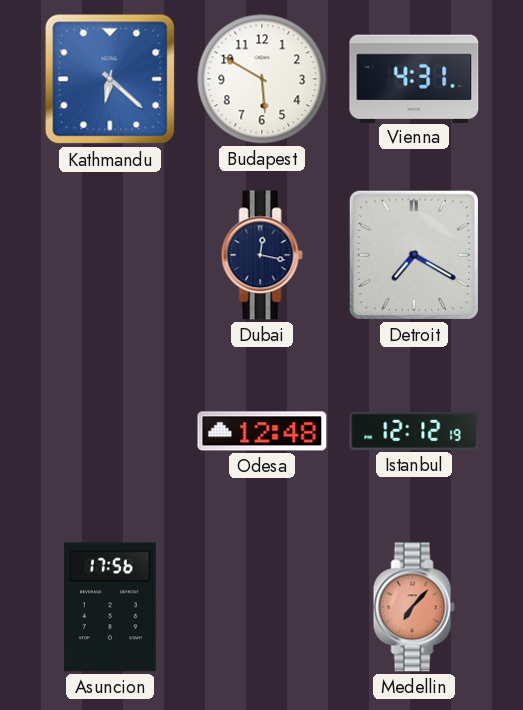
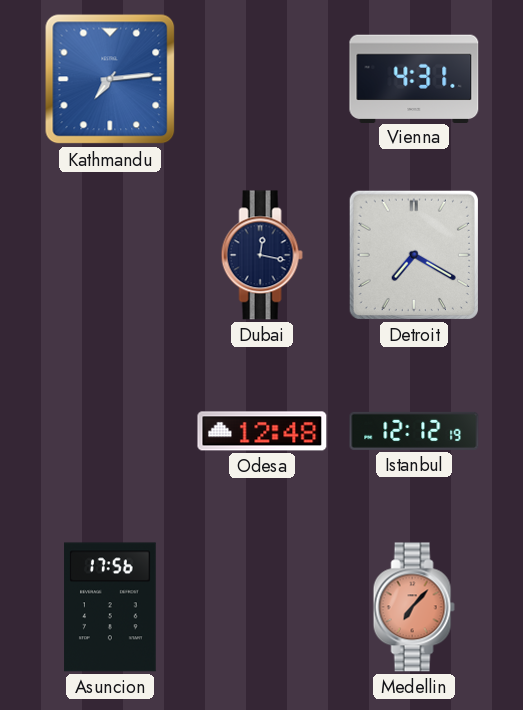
Kathmandu: 6:22 -> 7:14 (110, 79)
Budapest: 5:50 -> none (262, 79)
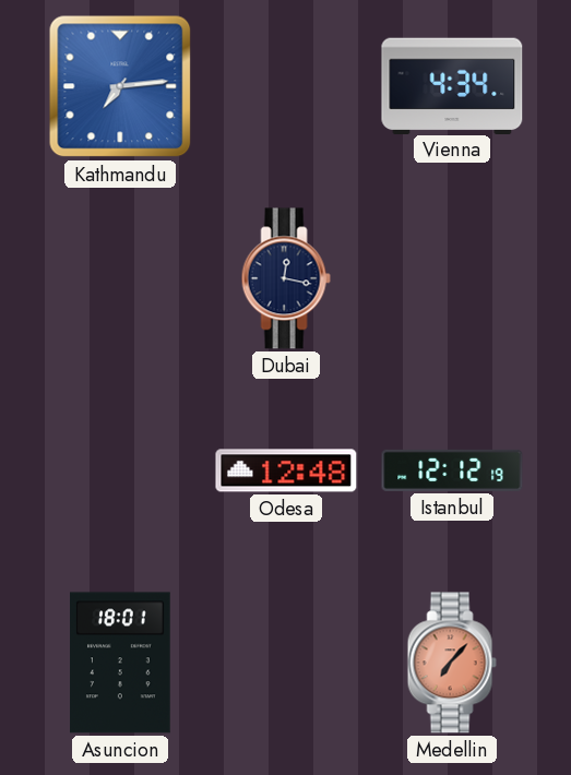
Vienna: 4:31 -> 4:34 (452, 85)
Detroit: 7:20 -> none (414, 255)
Asuncion: 17:56 -> 18:01 (120, 663)
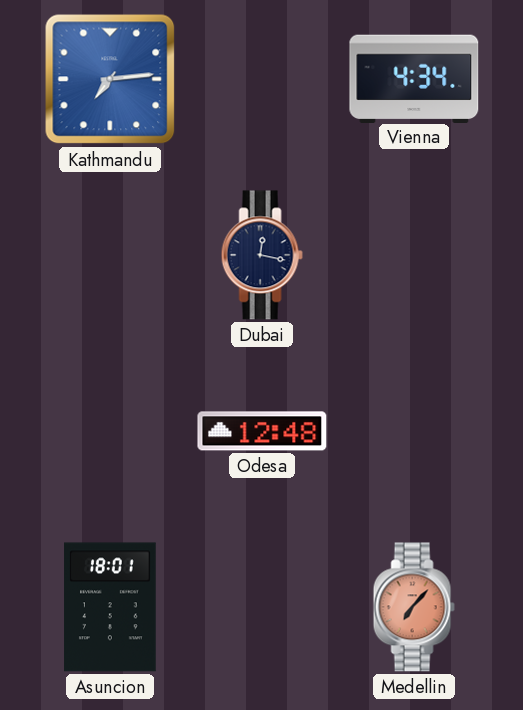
Istanbul: 12:12 -> none (452, 470)
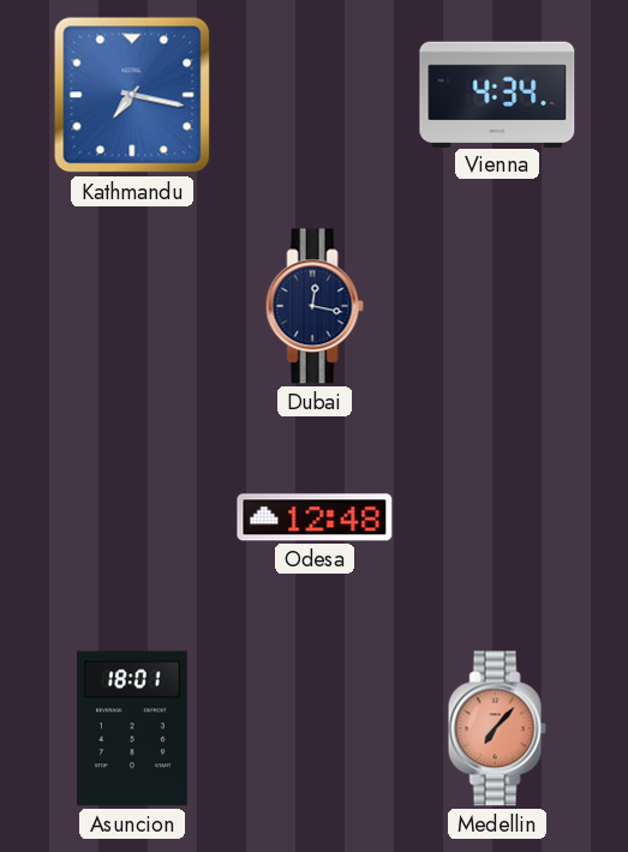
Kathmandu: 7:14 -> 7:17 (132, 95)
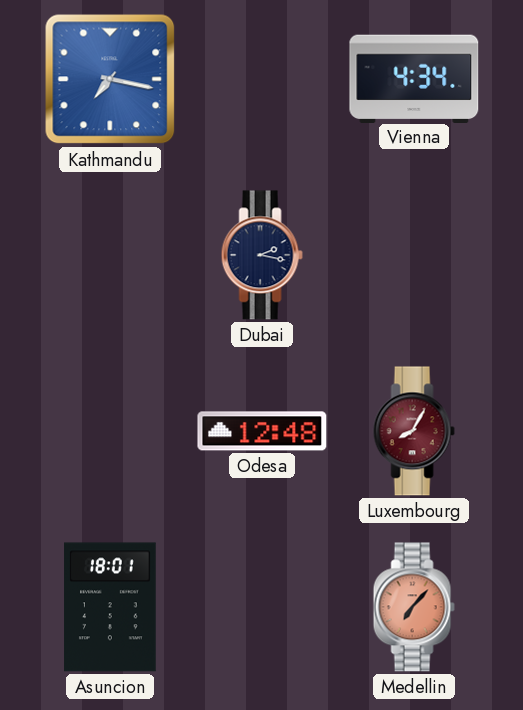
Dubai: 12:17 -> 2:17 (262, 255)
Luxembourg: none -> 8:05 (414, 431)
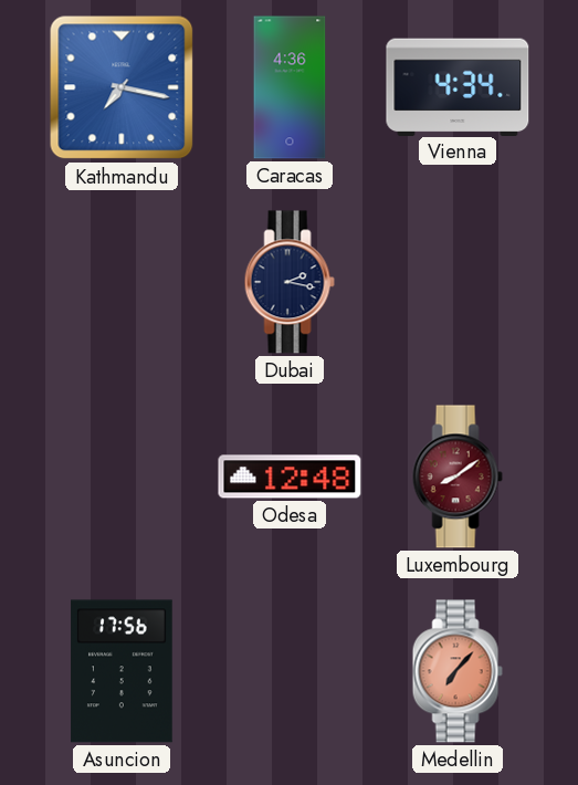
Caracas: none -> 4:36 (290, 87)
Luxembourg: 8:05 -> 8:09 (458, 477)
Asuncion: 18:01 -> 17:56 (122, 671)
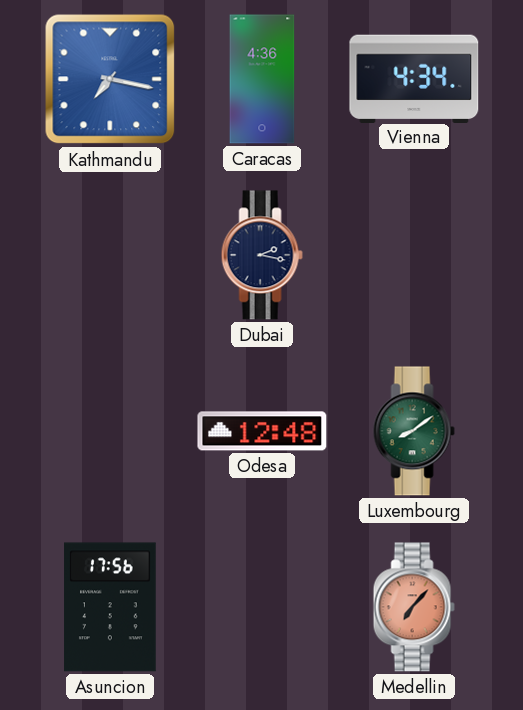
Luxembourg dial: burgundy -> green (414, 431)
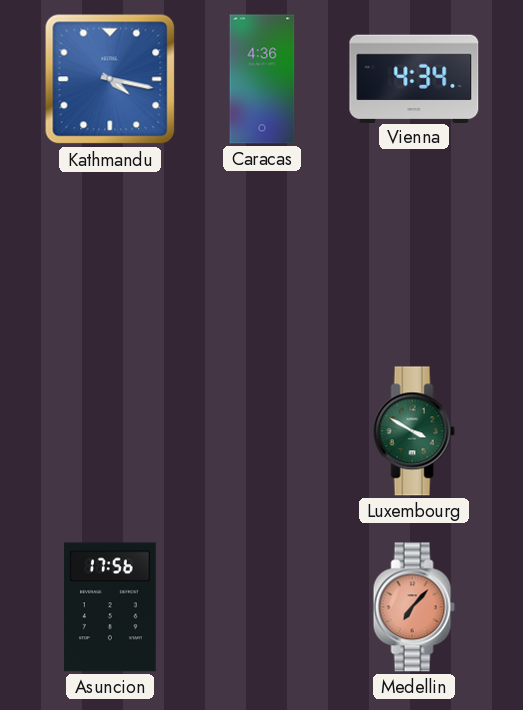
Kathmandu: 7:17 -> 4:17 (110, 79)
Dubai: 2:17 -> none (262, 255)
Odesa: 12:48 -> none (262, 431)
Luxembourg: 8:09 -> 3:50 (414, 431)
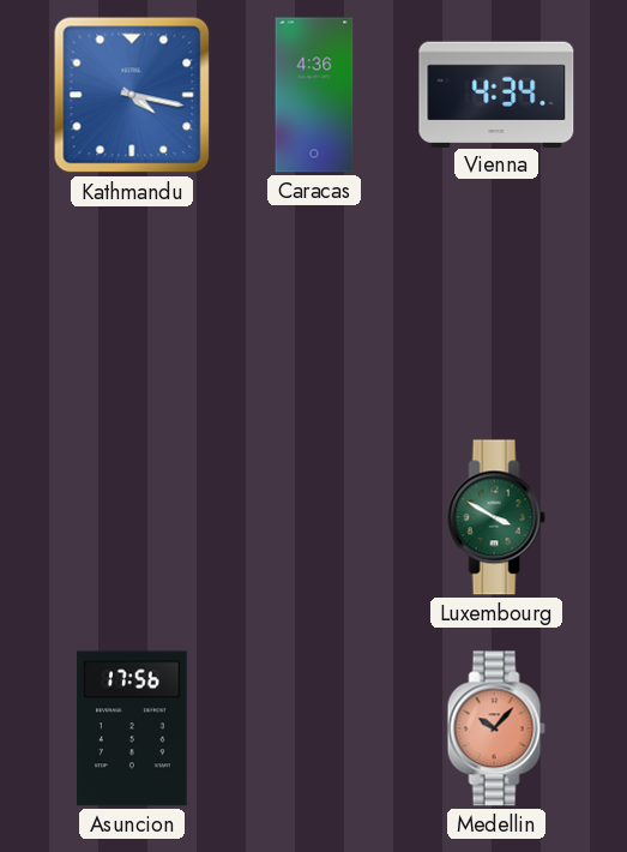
Medellin: 7:07 -> 10:07 (496, 728)
